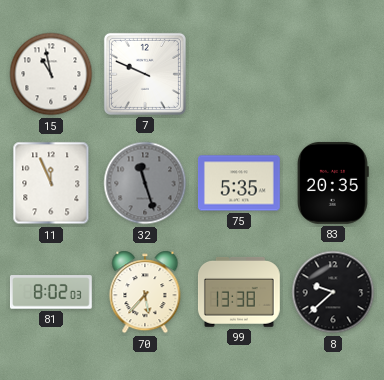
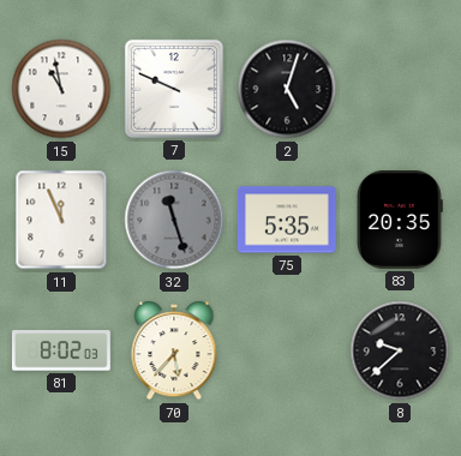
2: none -> 5:03 (287, 89)
99: 13:38 -> none (239, 292)
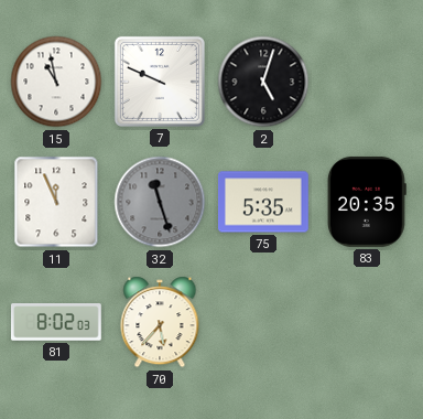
8: 9:38 -> none (400, 350)
